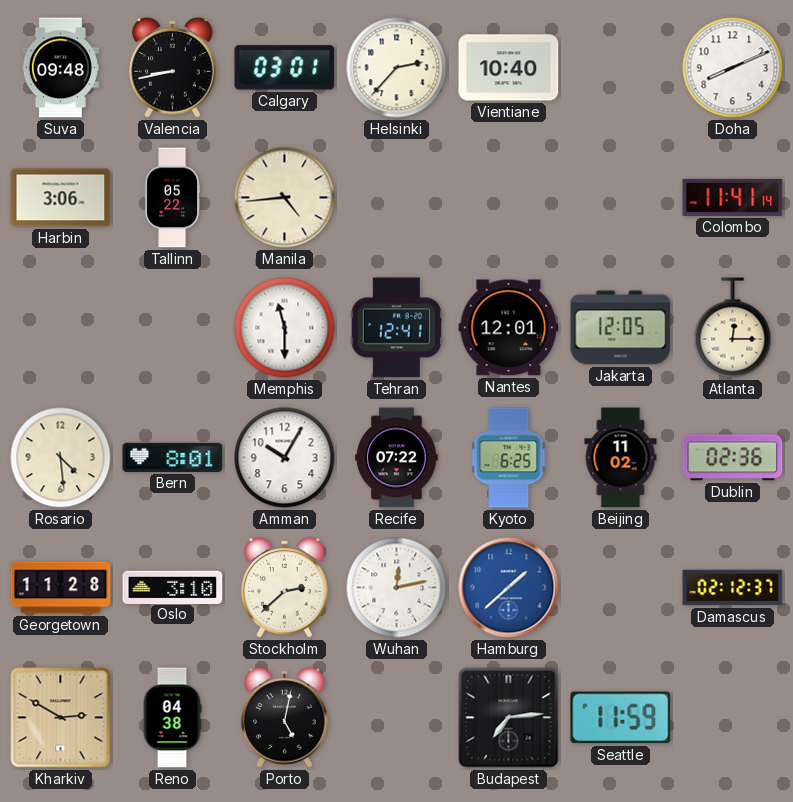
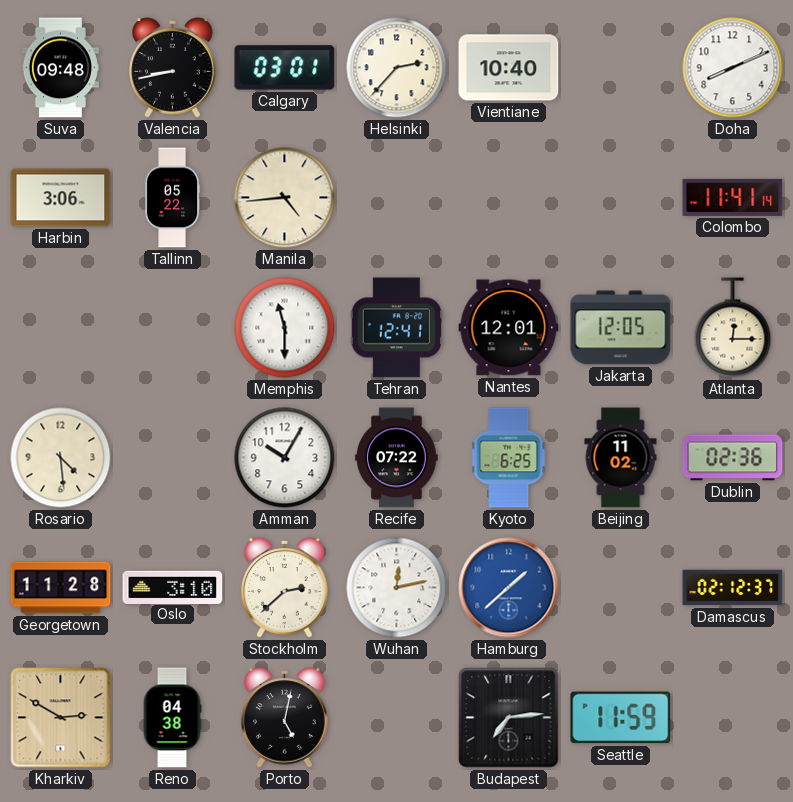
Bern: 8:01 -> none (173, 457)
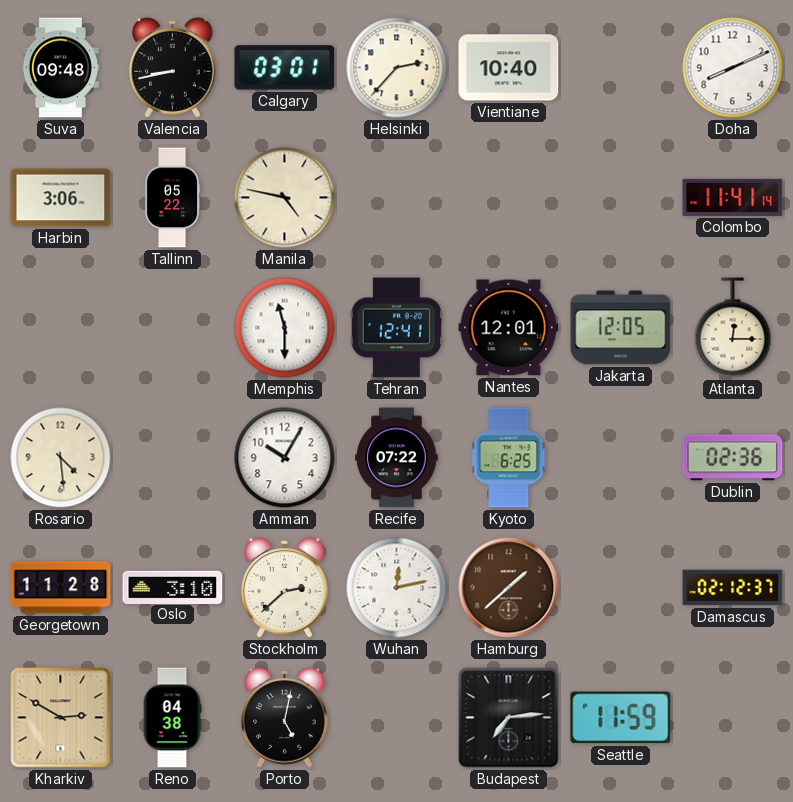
Manila: 4:44 -> 4:47 (285, 198)
Beijing: 11:02 -> none (621, 458)
Hamburg dial: blue -> brown (509, 588)
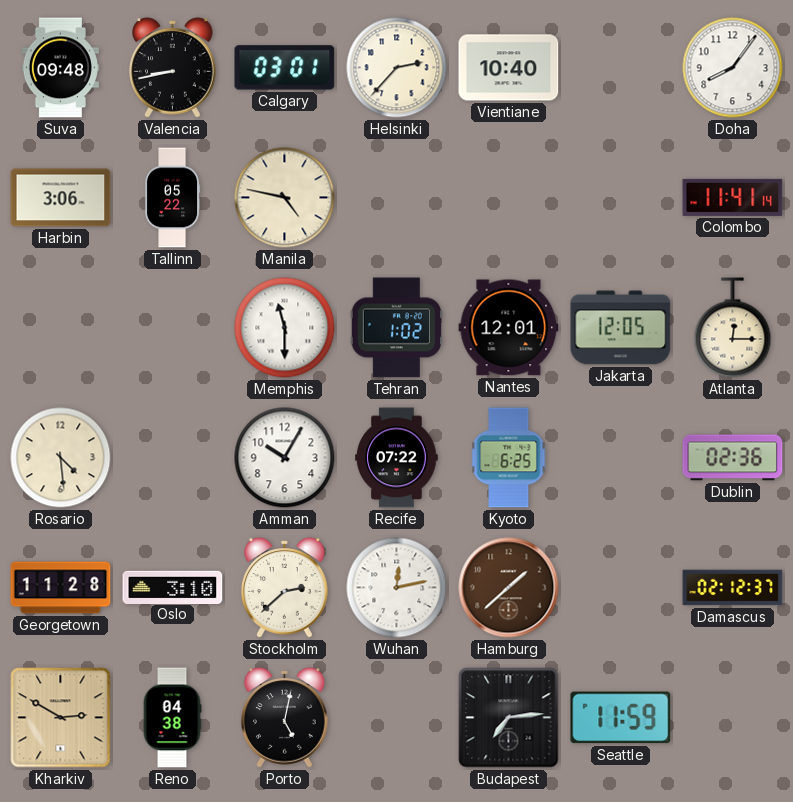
Doha: 8:11 -> 8:06 (733, 68)
Tehran: 12:41 -> 1:02 (396, 328)
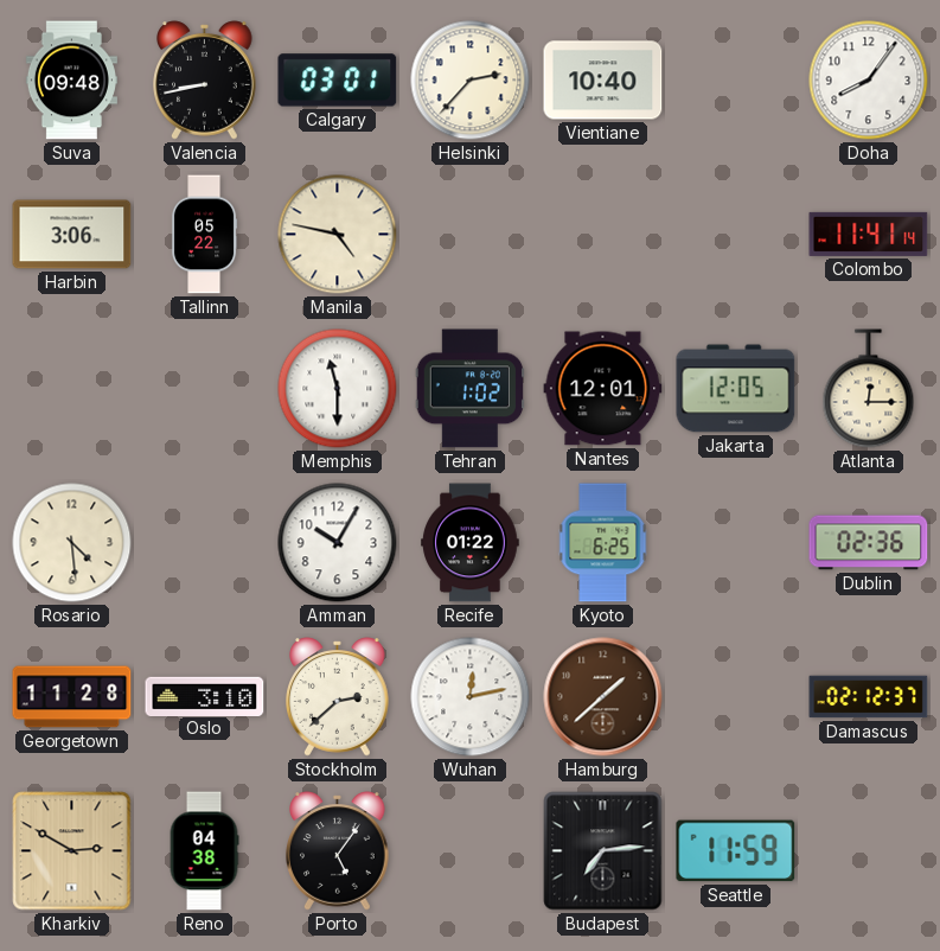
Recife: 07:22 -> 01:22 (471, 543)
Porto: 5:02 -> 5:06 (338, 851)
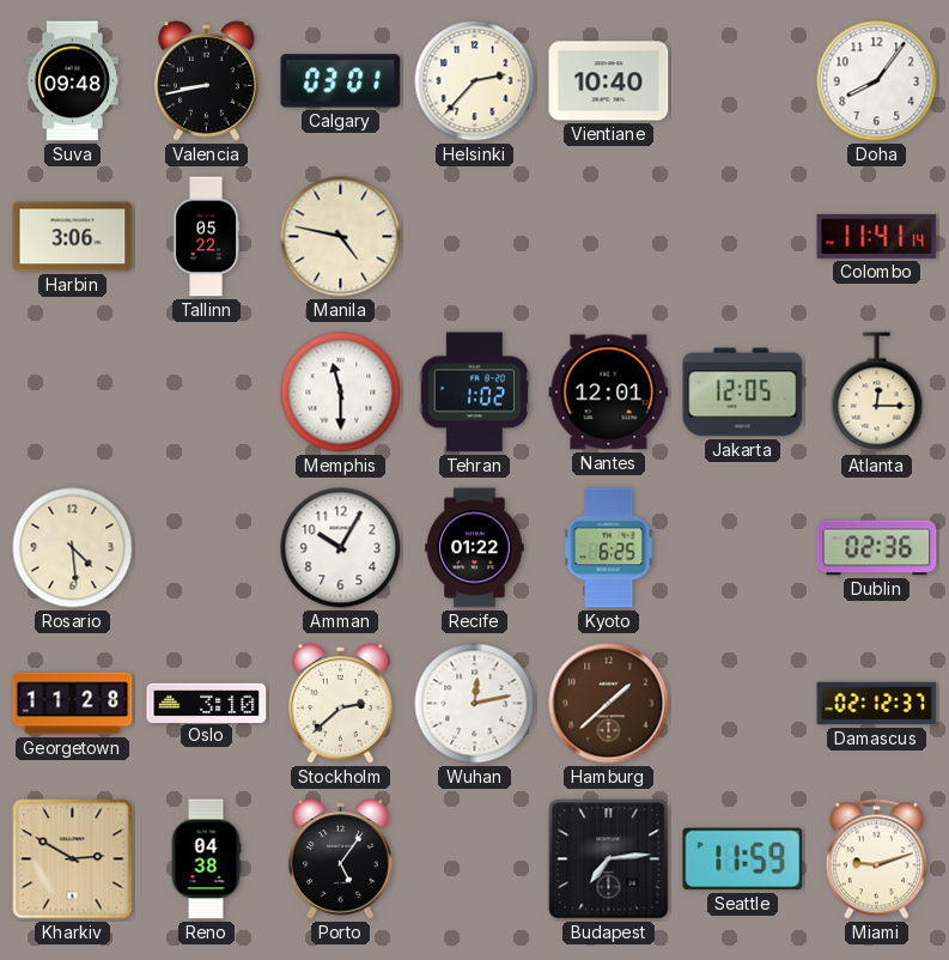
Miami: none -> 9:12 (876, 859)
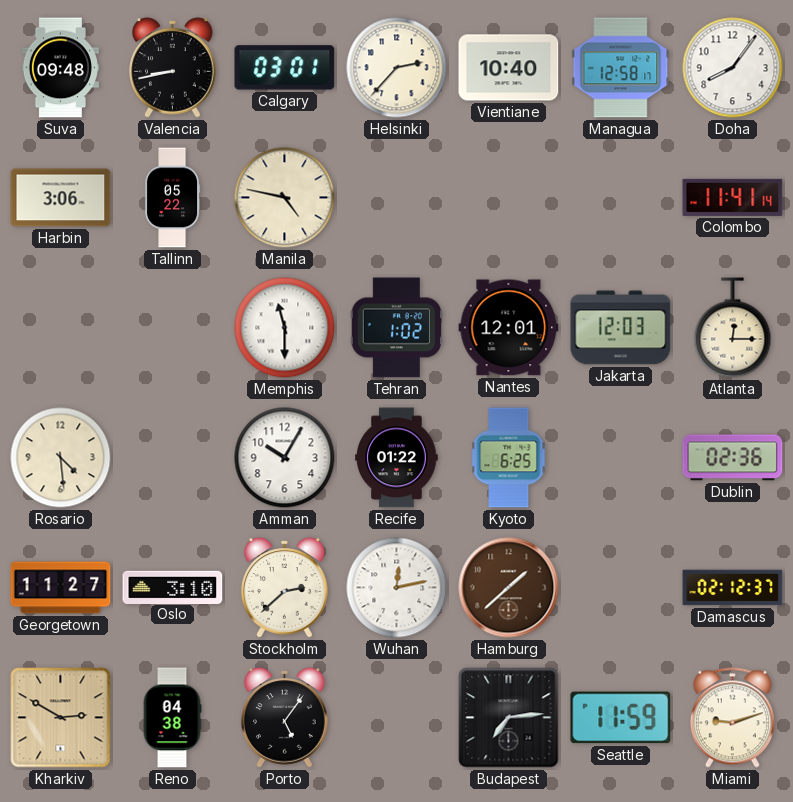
Managua: none -> 12:58 (621, 68)
Jakarta: 12:05 -> 12:03 (621, 328)
Georgetown: 11:28 -> 11:27 (61, 588)
